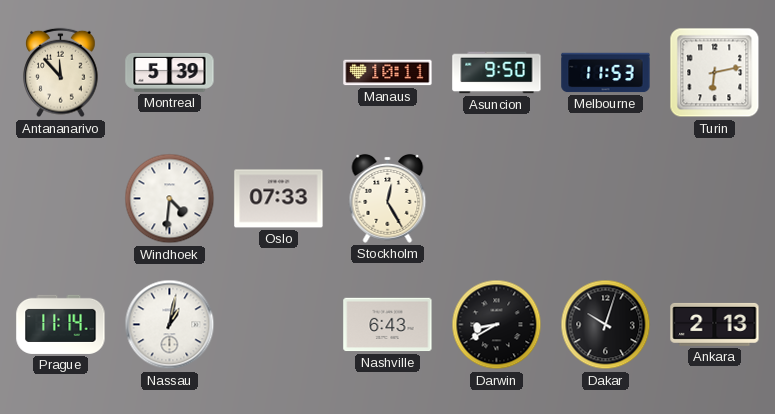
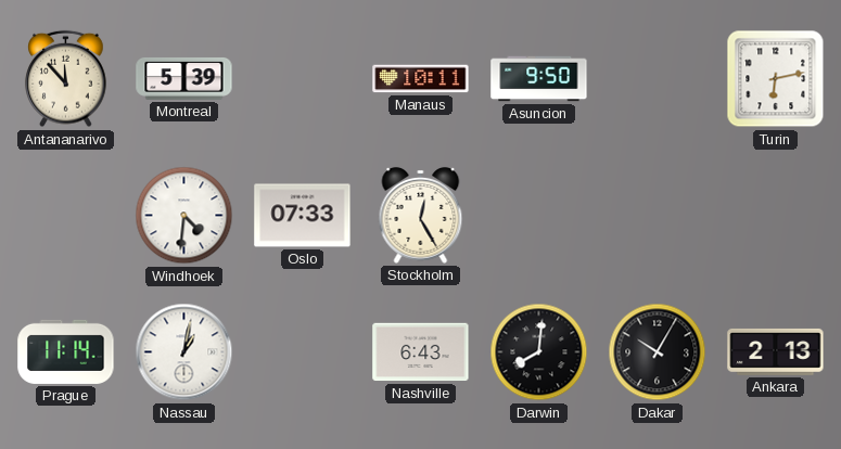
Melbourne: 11:53 -> none (606, 73)
Darwin: 8:40 -> 8:01 (539, 352)
Dakar: 10:03 -> 10:05 (658, 352)
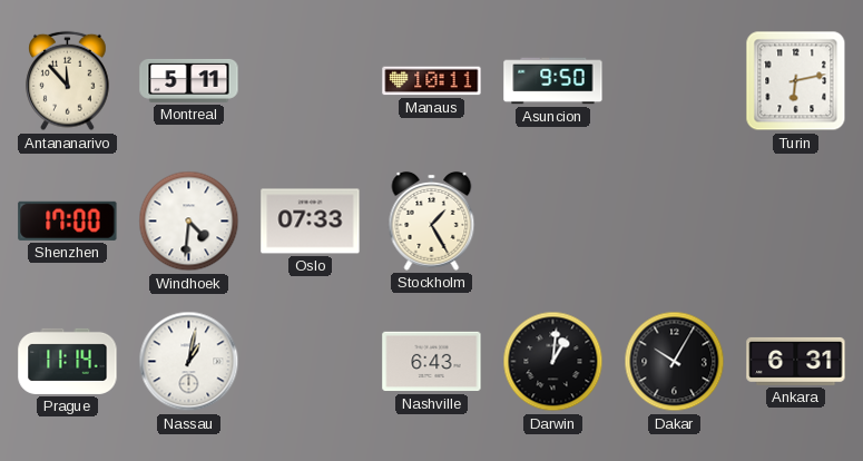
Montreal: 5:39 -> 5:11 (189, 81)
Shenzhen: none -> 17:00 (68, 220)
Stockholm: 12:25 -> 1:25 (432, 220)
Darwin: 8:01 -> 1:01 (553, 362)
Ankara: 2:13 -> 6:31 (796, 361)
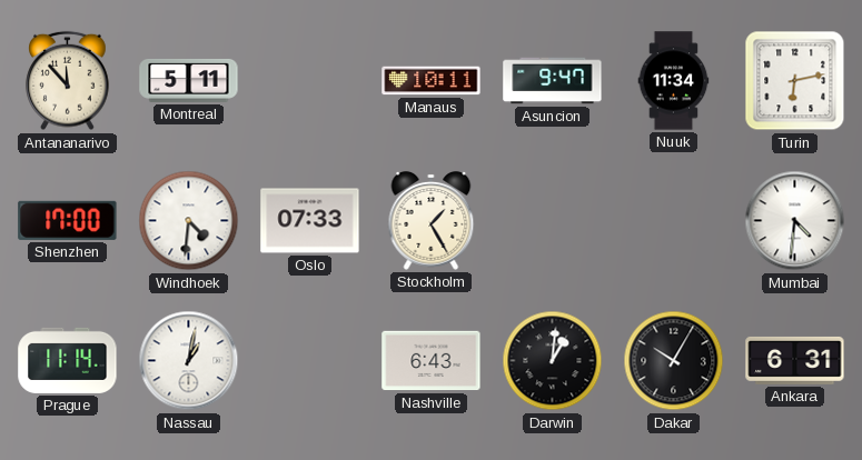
Asuncion: 9:50 -> 9:47 (553, 81)
Nuuk: none -> 11:34 (674, 81)
Mumbai: none -> 4:31 (795, 221)
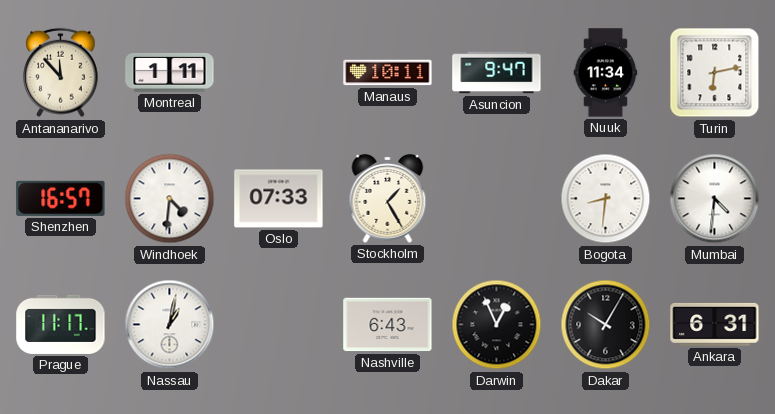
Montreal: 5:11 -> 1:11 (170, 73)
Shenzhen: 17:00 -> 16:57 (61, 198)
Bogota: none -> 8:31 (606, 199)
Prague: 11:14 -> 11:17 (61, 324)
Darwin: 1:01 -> 12:56 (497, 325)
